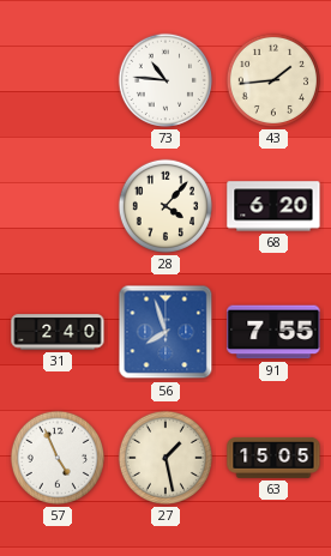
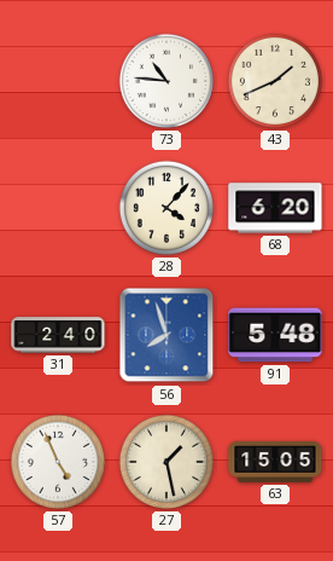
43: 1:44 -> 1:41 (275, 81)
91: 7:55 -> 5:48 (275, 335)
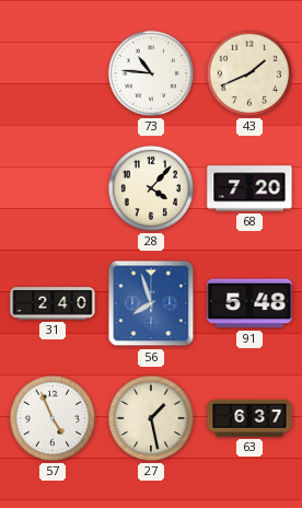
68: 6:20 -> 7:20 (249, 188)
63: 15:05 -> 6:37 (249, 418)
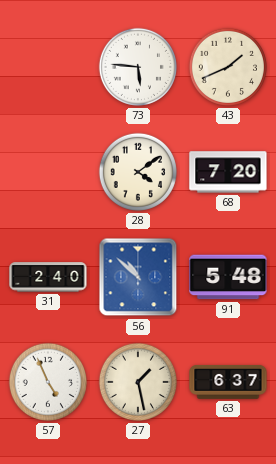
73: 10:46 -> 5:46 (138, 67)
28: 4:07 -> 4:09 (138, 172)
56: 7:57 -> 10:52 (138, 277)
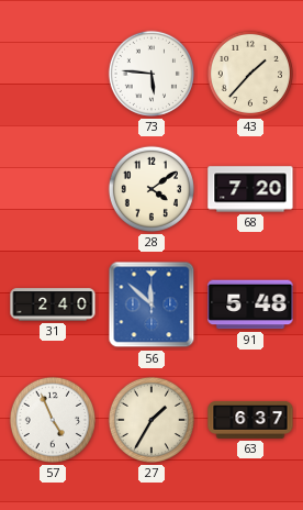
43: 1:41 -> 1:37 (250, 74)
56: 10:52 -> 11:52 (151, 304)
27: 1:28 -> 1:35 (151, 420)
